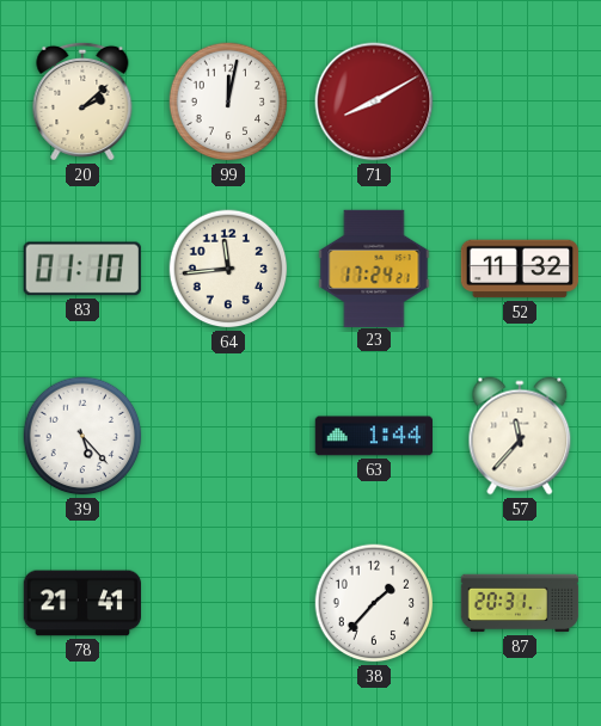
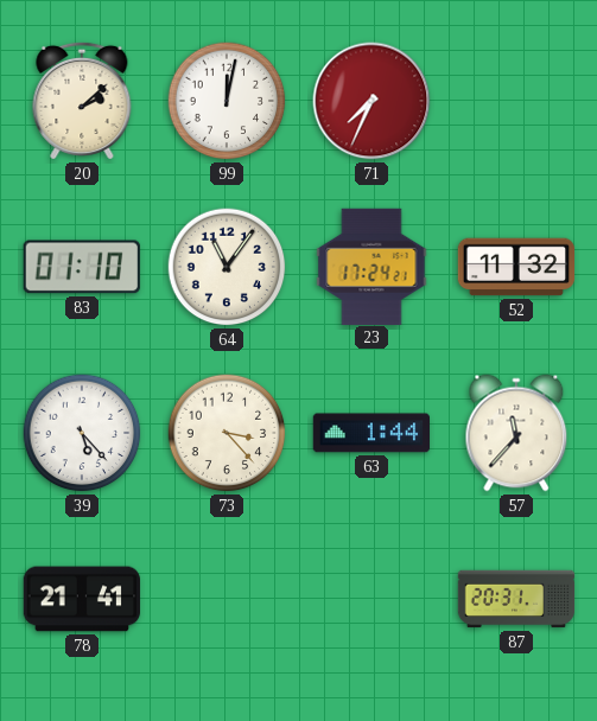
71: 8:10 -> 7:34 (371, 101)
64: 11:44 -> 11:06 (227, 267)
73: none -> 3:23 (227, 433)
38: 1:37 -> none (374, 603)
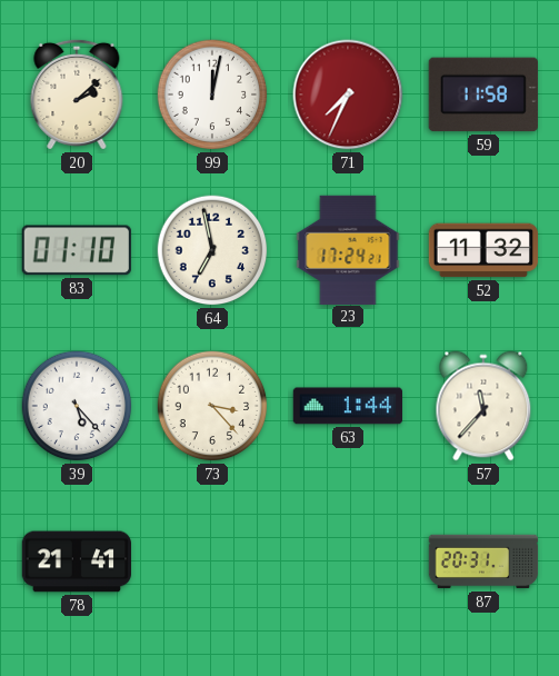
59: none -> 11:58 (483, 95)
64: 11:06 -> 6:58 (212, 250)
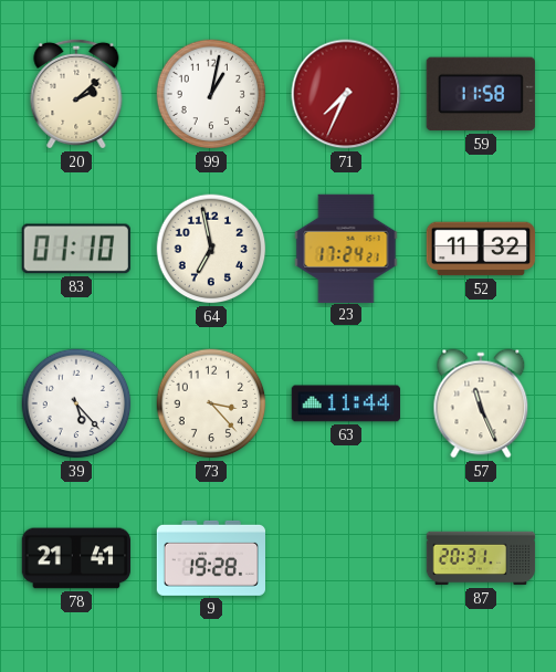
99: 12:02 -> 1:02 (211, 94)
63: 1:44 -> 11:44 (345, 403)
57: 11:37 -> 11:26 (481, 403)
9: none -> 19:28 (210, 558)
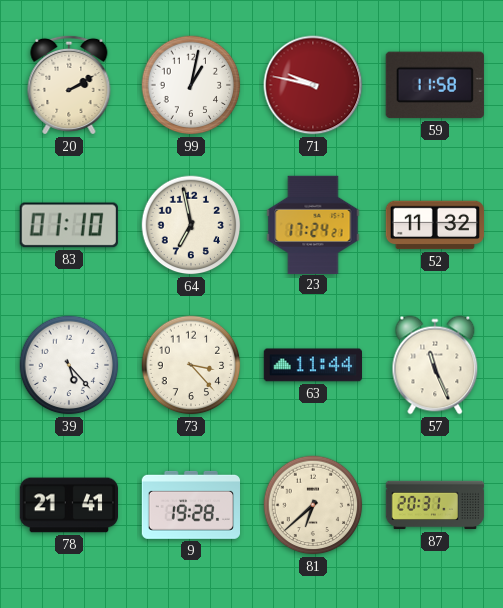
20: 2:08 -> 2:10 (69, 85)
71: 7:34 -> 9:47 (313, 85)
81: none -> 6:38 (313, 505)
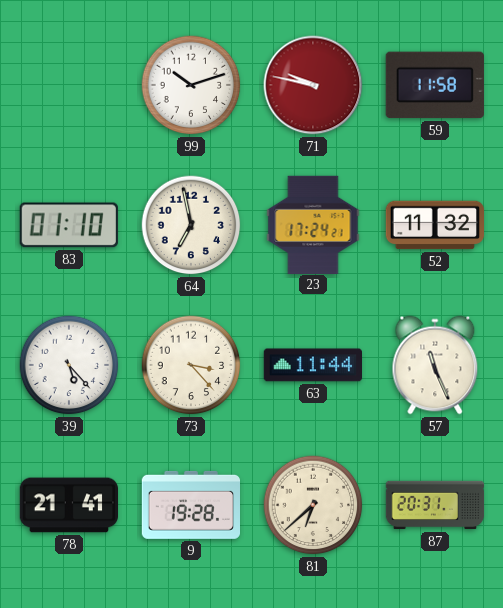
20: 2:10 -> none (69, 85)
99: 1:02 -> 10:12 (191, 85)
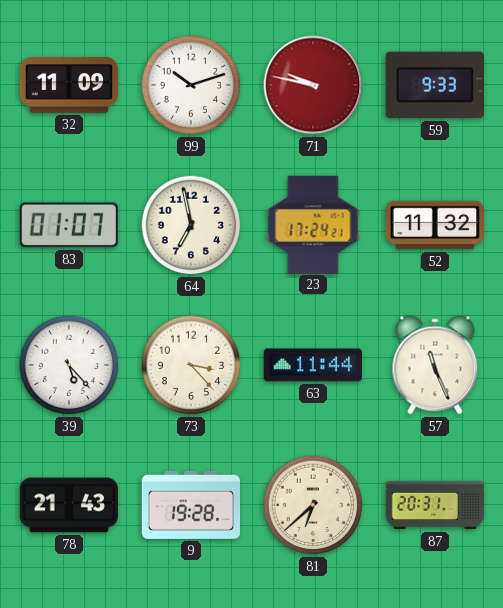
32: none -> 11:09 (69, 85)
59: 11:58 -> 9:33 (435, 85)
83: 01:10 -> 01:07 (69, 225)
78: 21:41 -> 21:43 (68, 505)
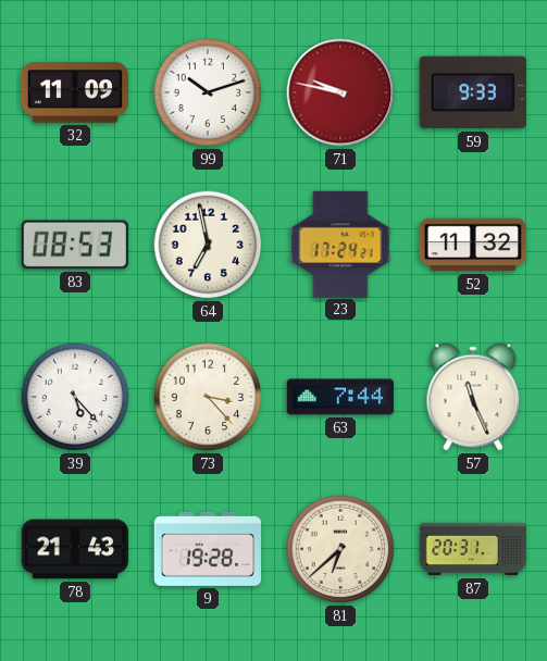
83: 01:07 -> 08:53 (75, 245)
63: 11:44 -> 7:44 (339, 397)
